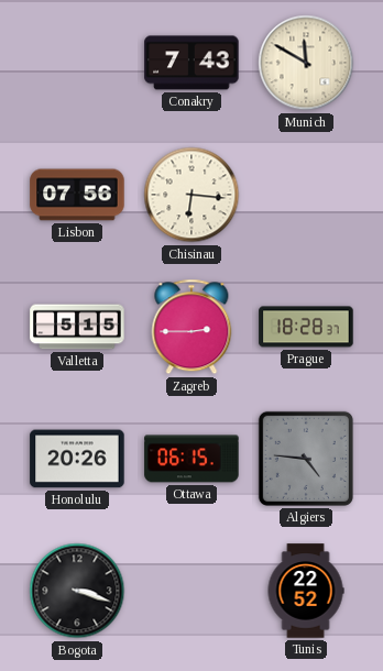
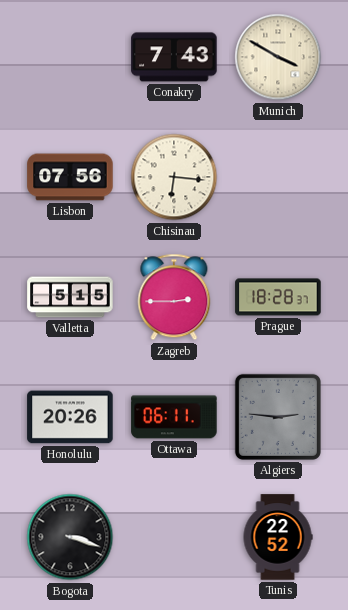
Munich: 11:50 -> 3:50 (278, 57)
Ottawa: 06:15 -> 06:11 (174, 417)
Algiers: 4:46 -> 2:46 (278, 417)
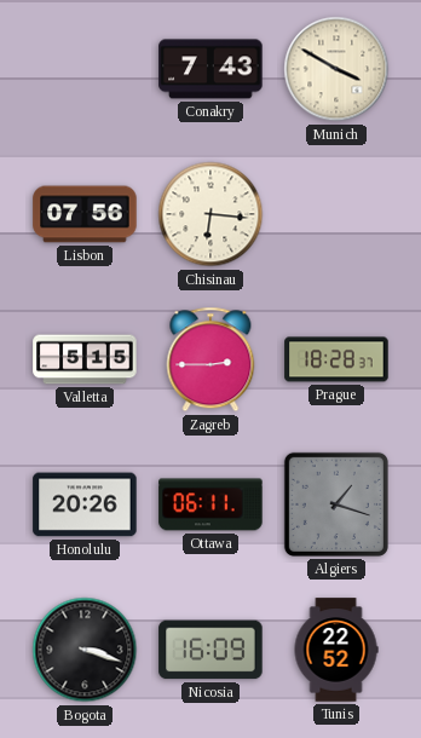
Algiers: 2:46 -> 1:18 (336, 505)
Nicosia: none -> 16:09 (211, 650)
